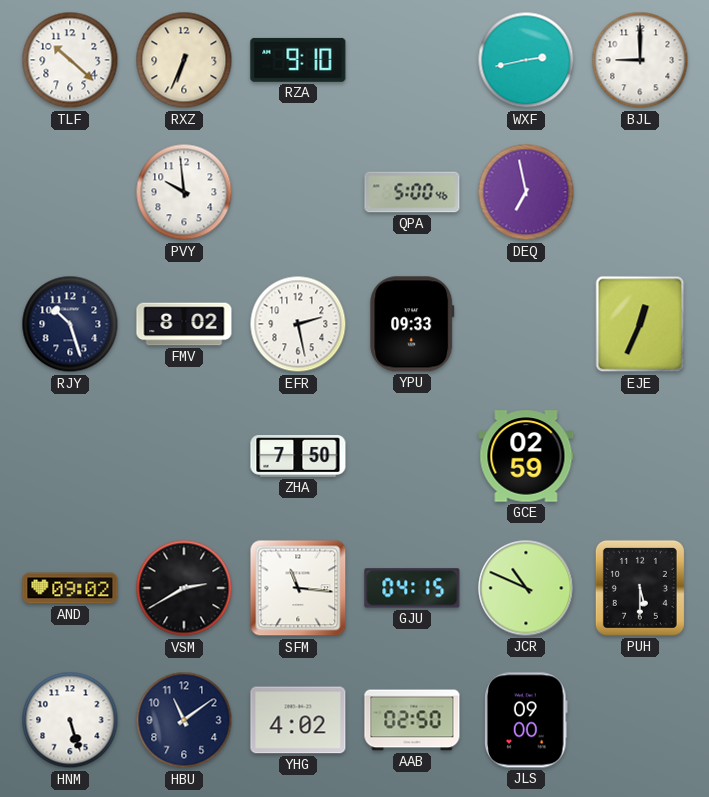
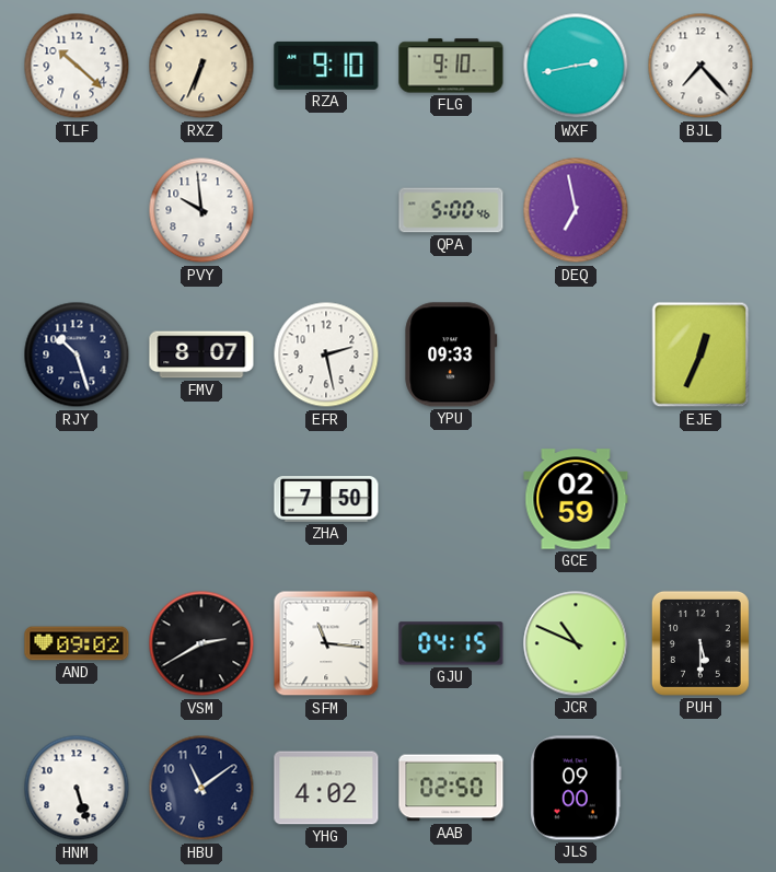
FLG: none -> 9:10 (451, 66)
BJL: 9:00 -> 7:23 (700, 66)
FMV: 8:02 -> 8:07 (201, 354)
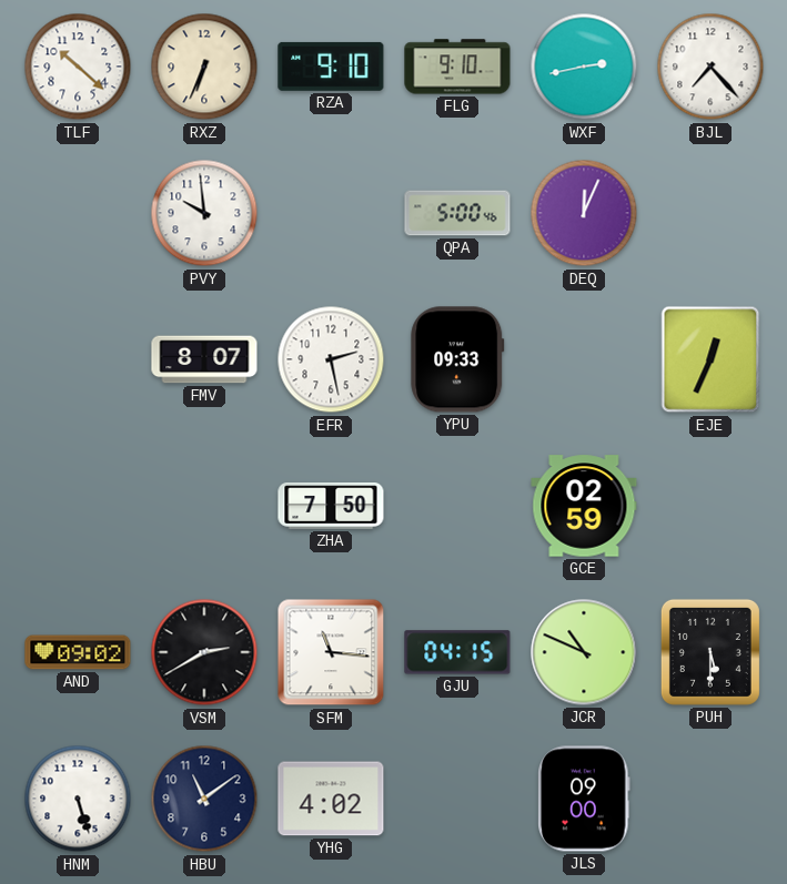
DEQ: 6:58 -> 12:04 (584, 213)
RJY: 10:27 -> none (77, 354)
AAB: 02:50 -> none (451, 788)
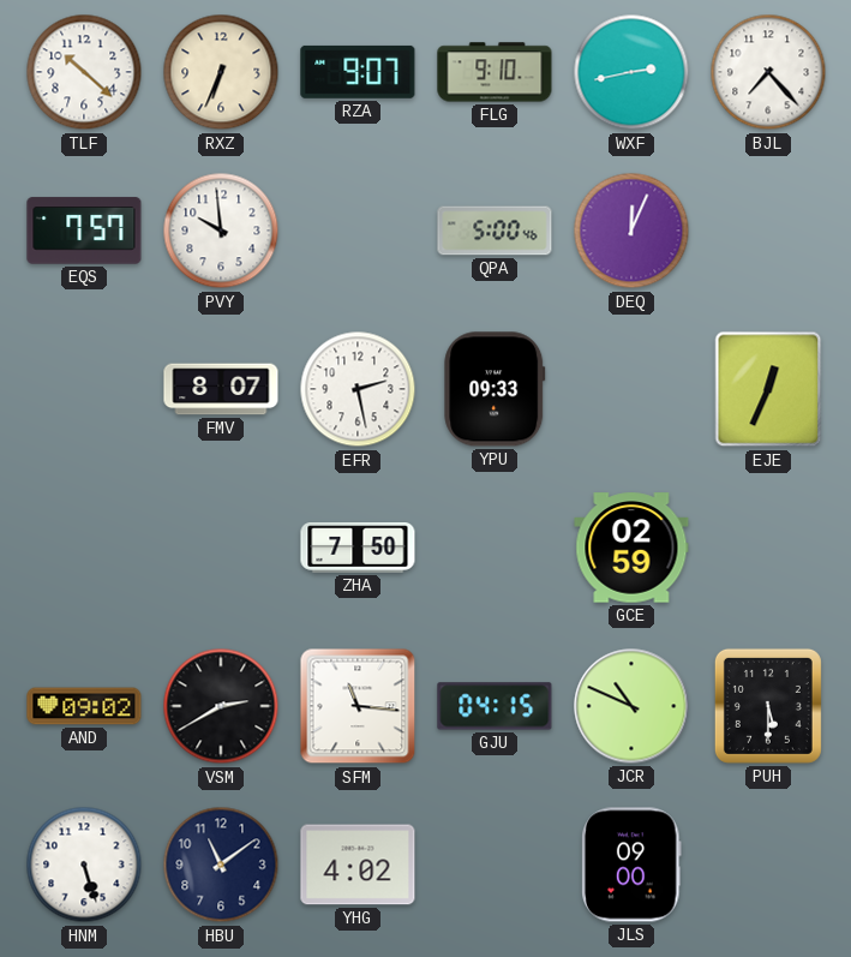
RZA: 9:10 -> 9:07 (358, 72)
EQS: none -> 7:57 (84, 231)
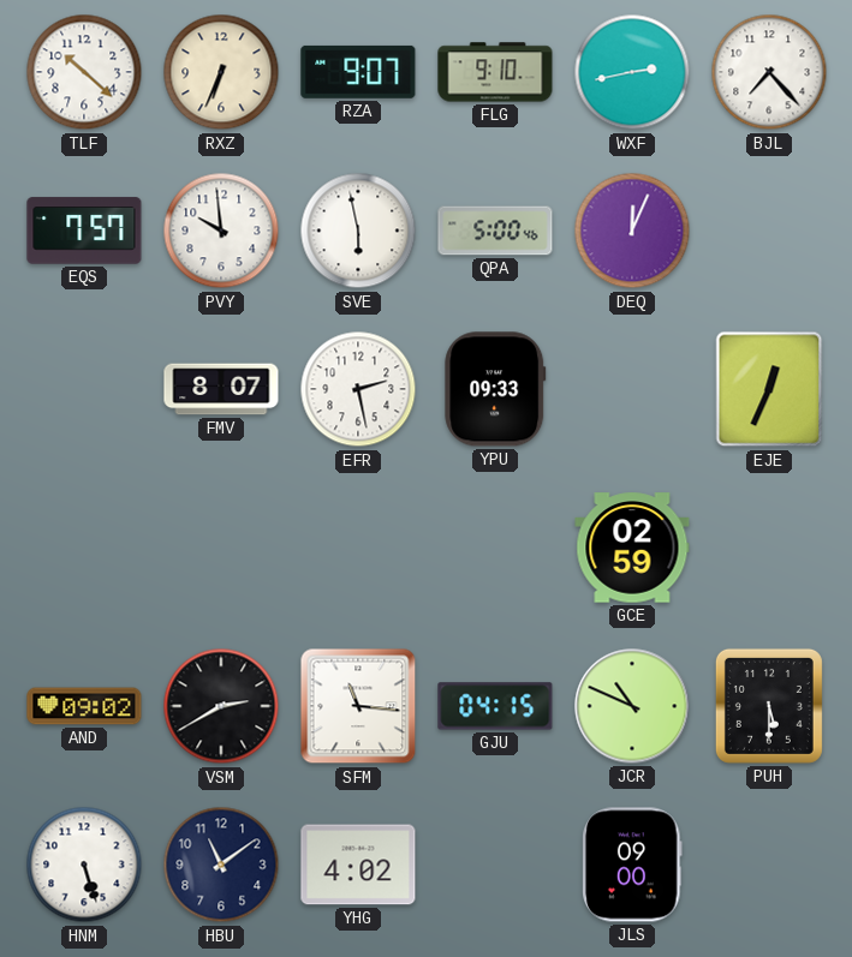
SVE: none -> 5:58 (358, 231)
ZHA: 7:50 -> none (358, 548)
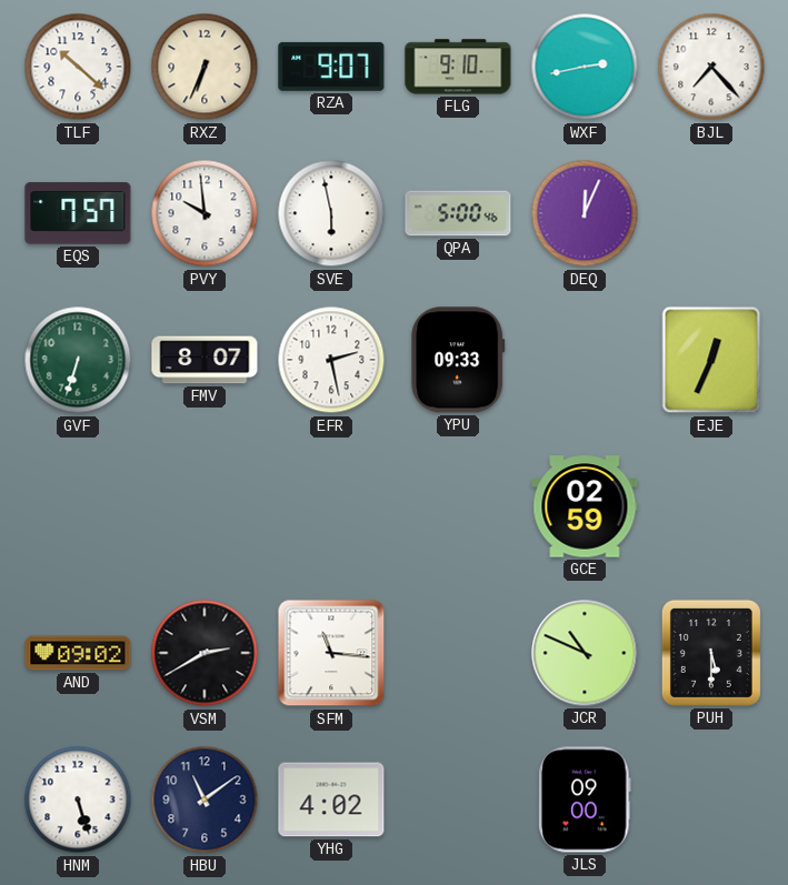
GVF: none -> 6:33 (78, 360)
GJU: 04:15 -> none (495, 706)
